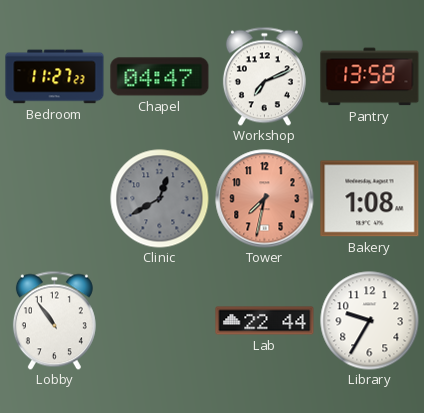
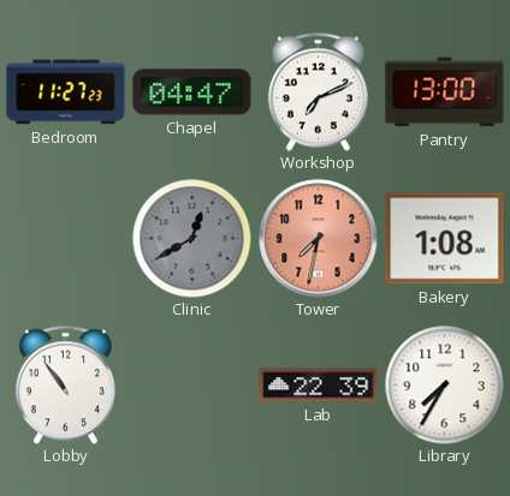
Pantry: 13:58 -> 13:00 (445, 92)
Lab: 22:44 -> 22:39 (319, 386)
Library: 9:35 -> 7:35 (445, 386)
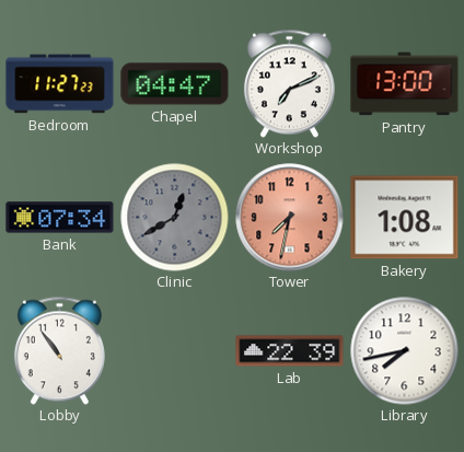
Bank: none -> 07:34 (60, 218)
Library: 7:35 -> 7:43 (405, 351)
